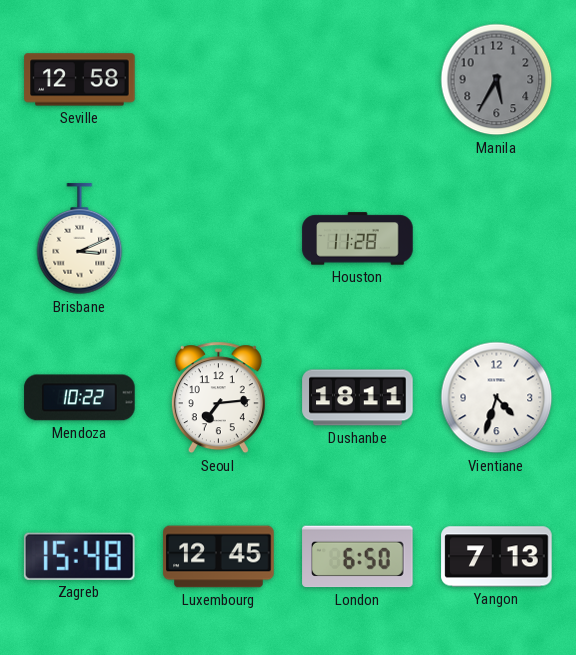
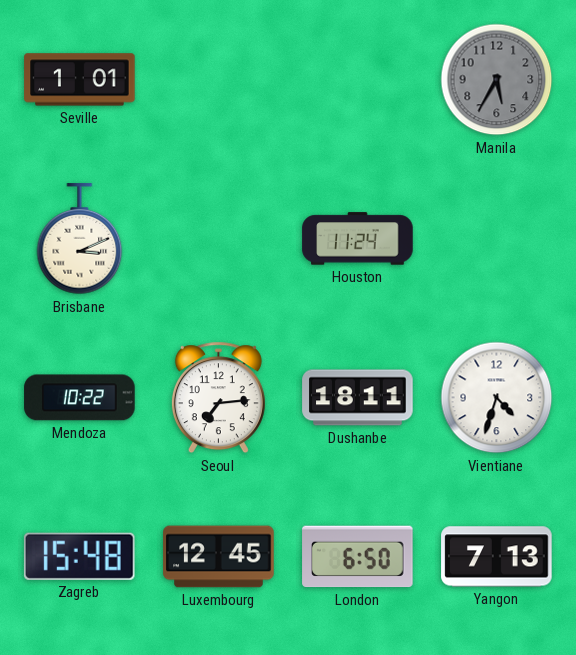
Seville: 12:58 -> 1:01 (80, 80)
Houston: 11:28 -> 11:24 (358, 239)
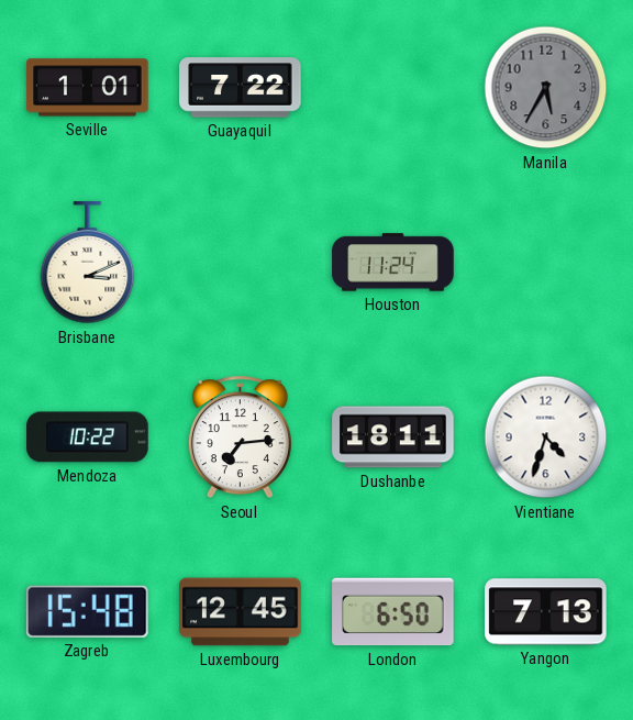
Guayaquil: none -> 7:22 (241, 88)
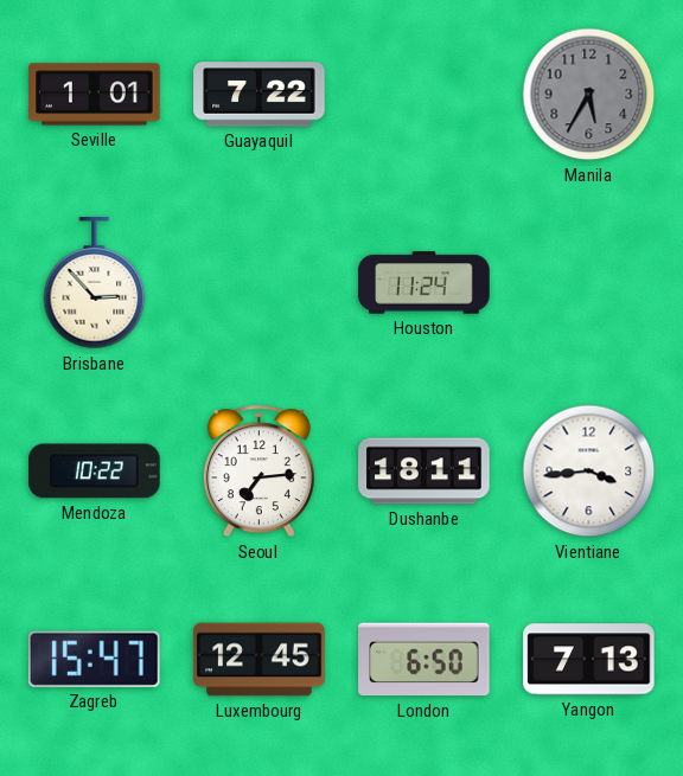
Brisbane: 3:11 -> 2:53 (95, 283)
Vientiane: 4:33 -> 3:44 (589, 472)
Zagreb: 15:48 -> 15:47 (94, 659)
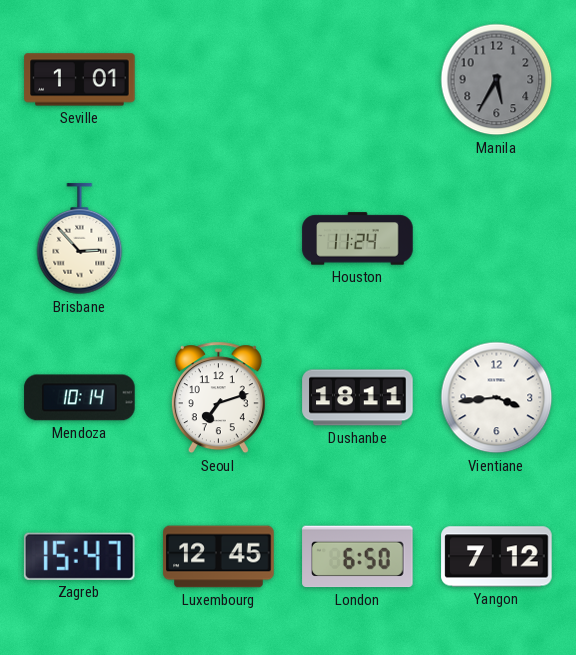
Guayaquil: 7:22 -> none (260, 95)
Mendoza: 10:22 -> 10:14 (80, 398)
Seoul: 7:14 -> 7:12 (218, 398)
Yangon: 7:13 -> 7:12 (497, 557)
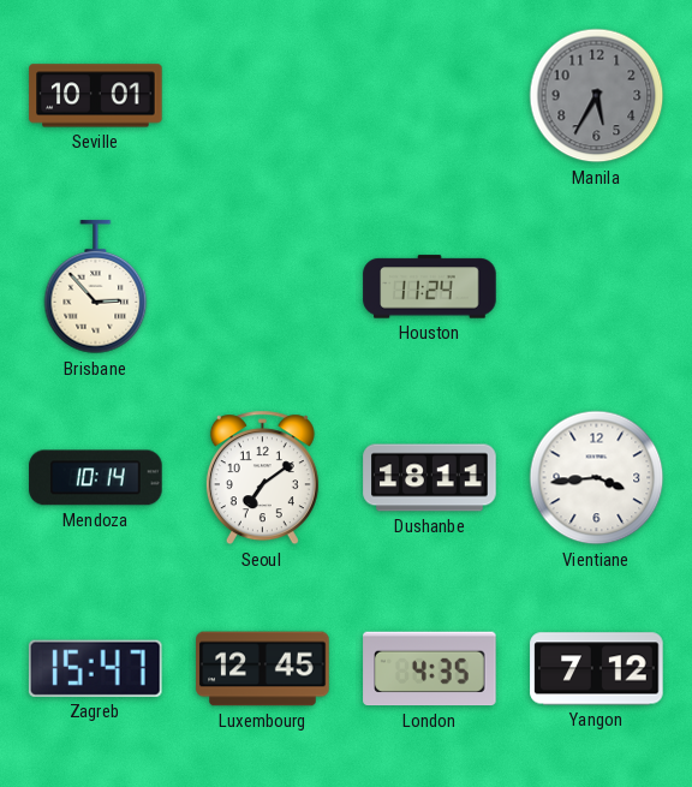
Seville: 1:01 -> 10:01 (96, 96)
Seoul: 7:12 -> 7:09 (262, 478)
London: 6:50 -> 4:35 (430, 669)
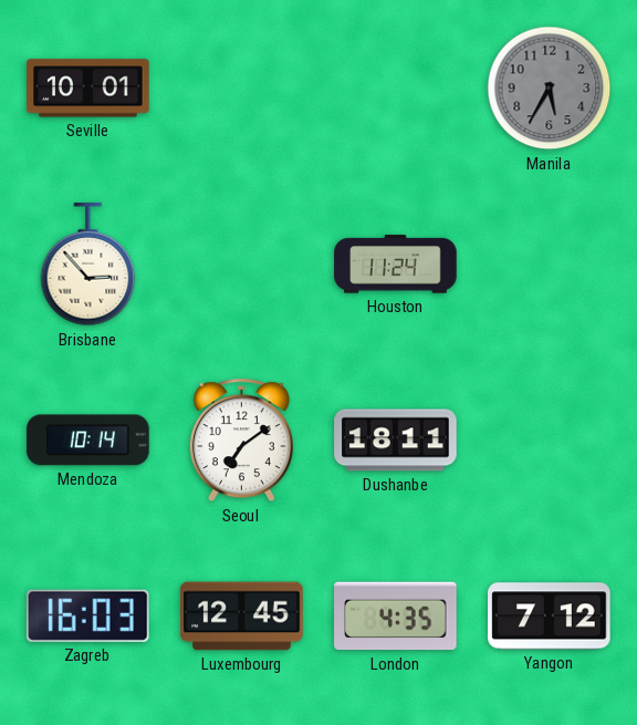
Vientiane: 3:44 -> none (597, 478)
Zagreb: 15:47 -> 16:03 (87, 615)
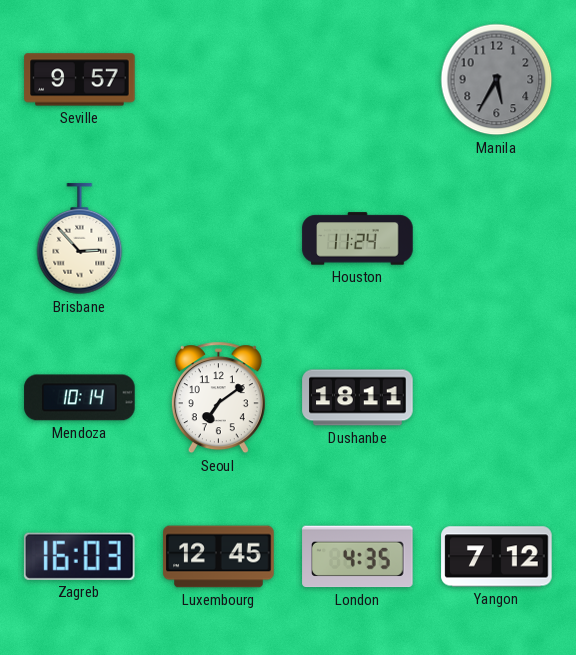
Seville: 10:01 -> 9:57 (80, 80)
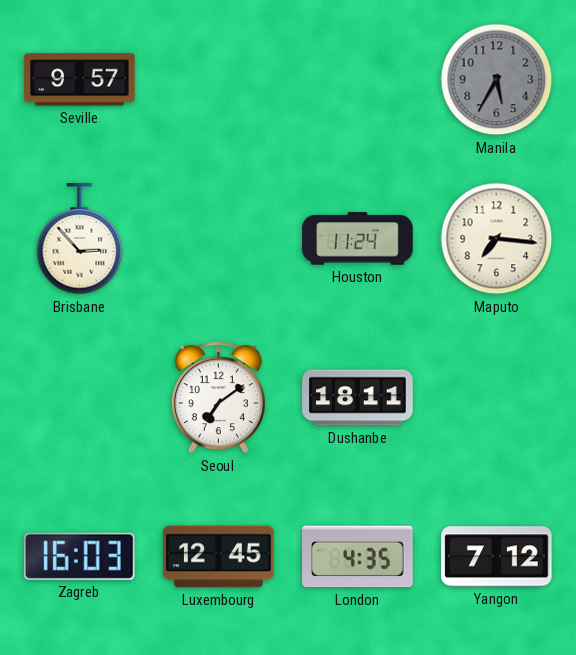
Maputo: none -> 7:16 (497, 239)
Mendoza: 10:14 -> none (80, 398)
